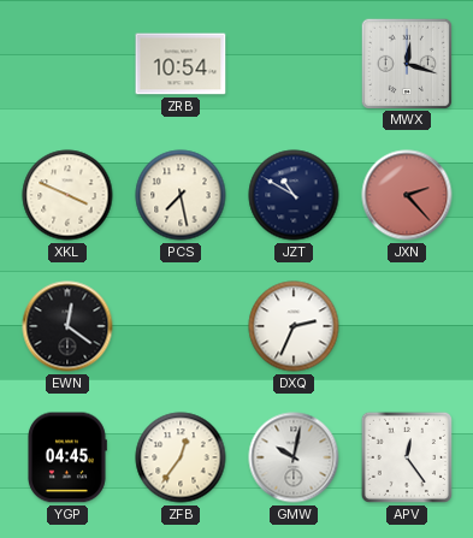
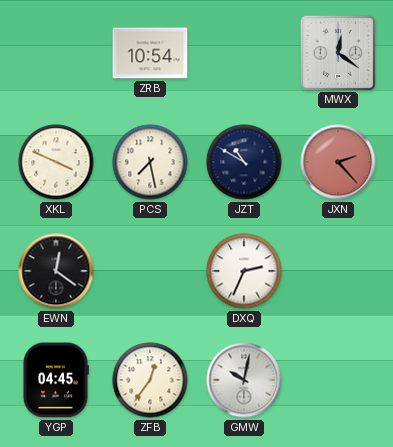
MWX: 12:18 -> 12:21 (337, 52)
APV: 12:24 -> none (407, 457)
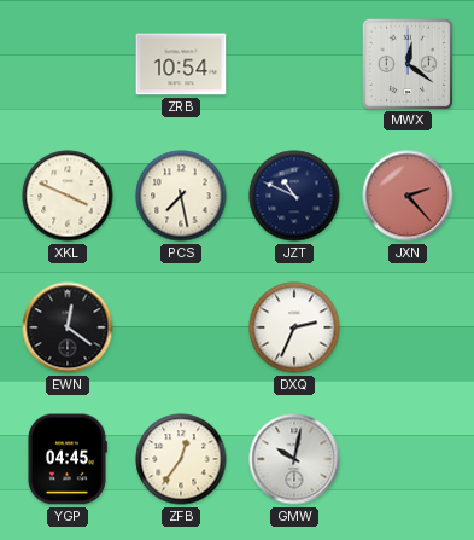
JZT: 10:50 -> 10:49 (294, 196)
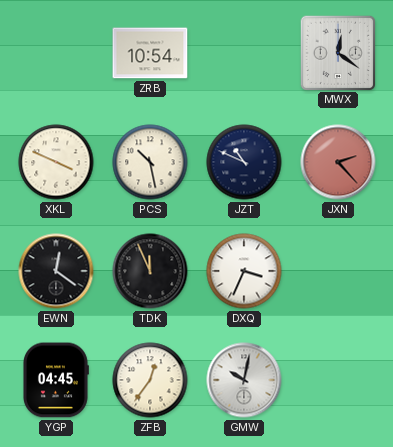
PCS: 7:28 -> 10:28 (150, 162)
TDK: none -> 11:56 (150, 271)
DXQ: 2:34 -> 3:34 (244, 271)
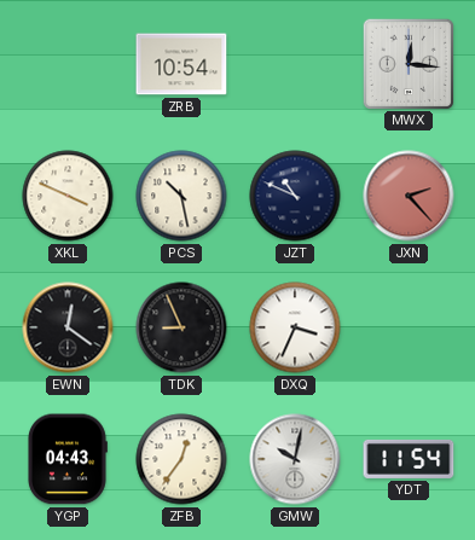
MWX: 12:21 -> 12:16 (407, 63)
TDK: 11:56 -> 8:56 (181, 327)
YGP: 04:45 -> 04:43 (68, 459)
YDT: none -> 11:54 (409, 459)
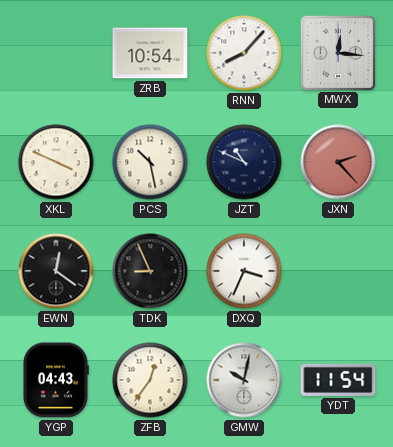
RNN: none -> 8:07 (244, 53)
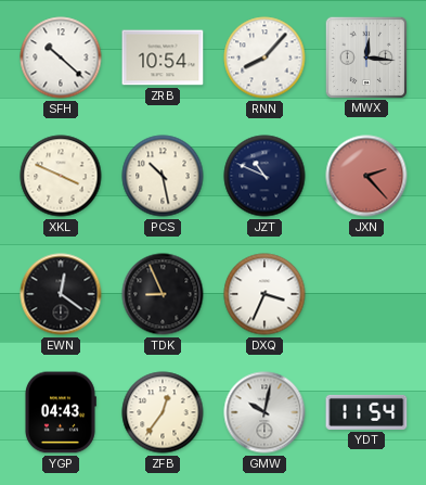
SFH: none -> 10:22 (61, 58)
